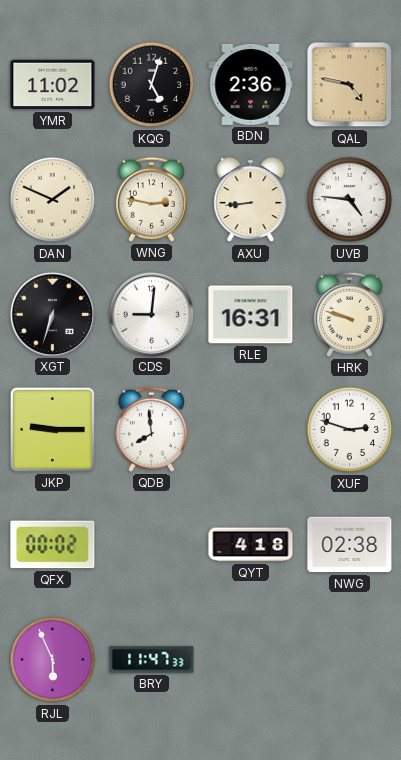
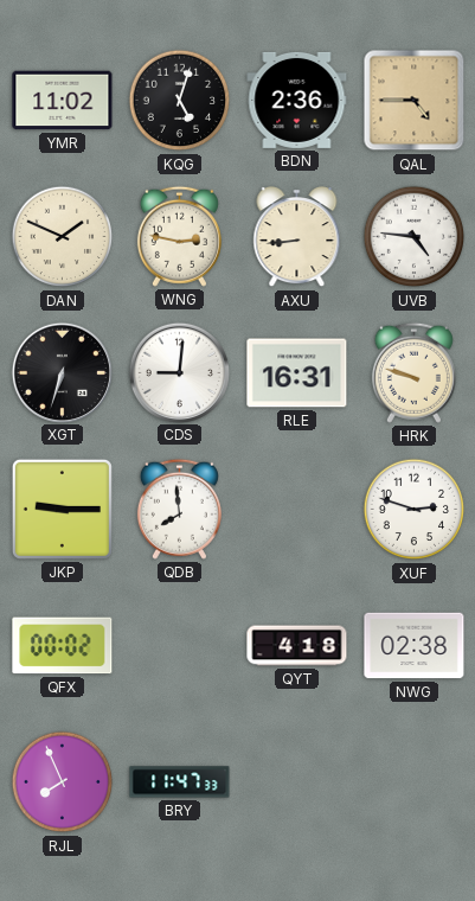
QAL: 4:47 -> 4:45 (415, 101)
RJL: 5:56 -> 7:56 (63, 782)
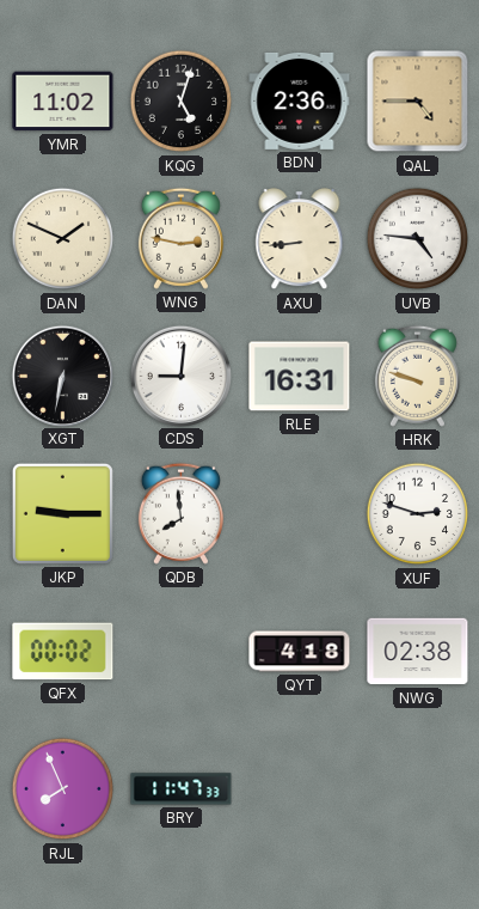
XGT: 6:33 -> 6:32 (62, 376)
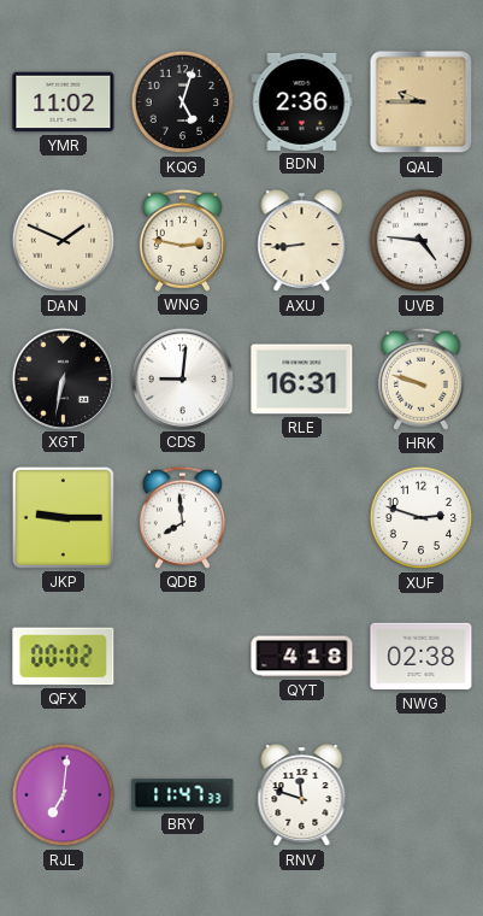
QAL: 4:45 -> 9:45 (422, 102)
RJL: 7:56 -> 7:01 (64, 795)
RNV: none -> 11:48 (302, 795)
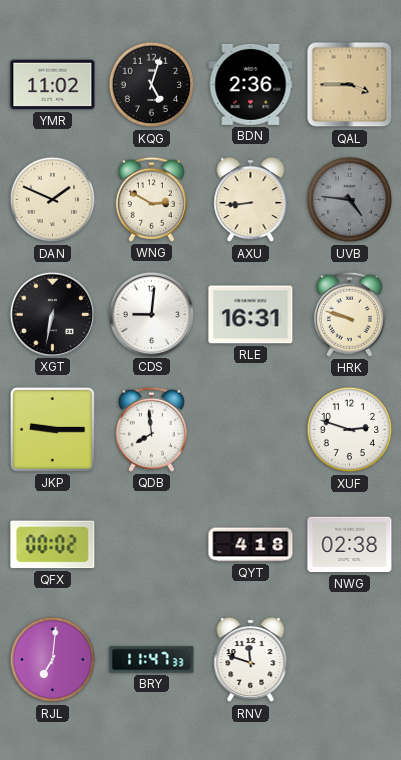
QAL: 9:45 -> 3:45 (350, 85)
WNG: 2:47 -> 2:50 (151, 199)
UVB dial: white -> grey (350, 200)
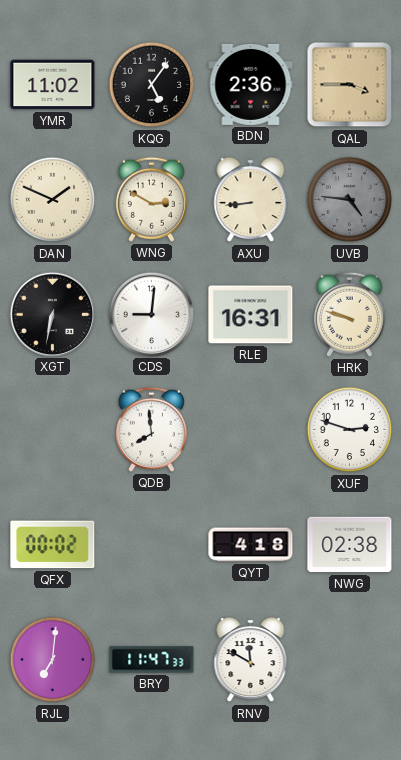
KQG: 5:03 -> 5:06 (152, 85)
JKP: 9:15 -> none (52, 429)
RNV: 11:48 -> 11:50 (251, 660)
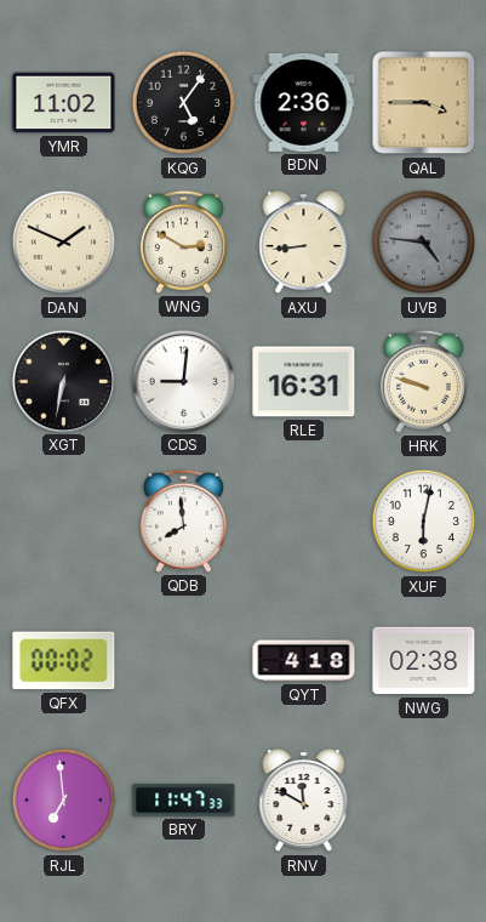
XUF: 2:48 -> 6:02 (424, 522)
RJL: 7:01 -> 6:59 (64, 801)
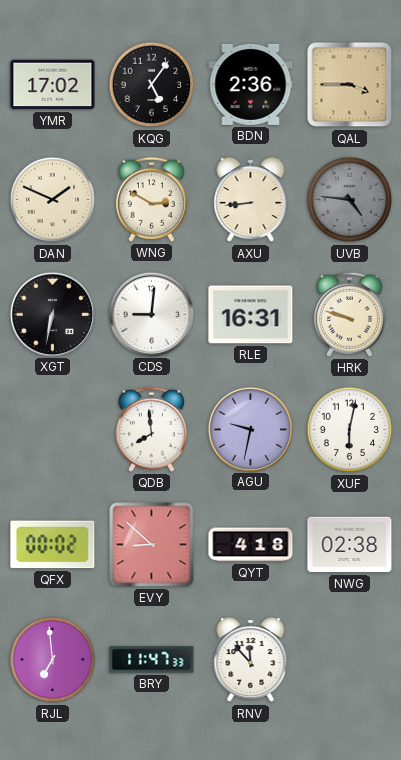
YMR: 11:02 -> 17:02 (53, 85)
AGU: none -> 9:32 (250, 429)
EVY: none -> 8:52 (152, 545)
RNV: 11:50 -> 11:53 (251, 660)
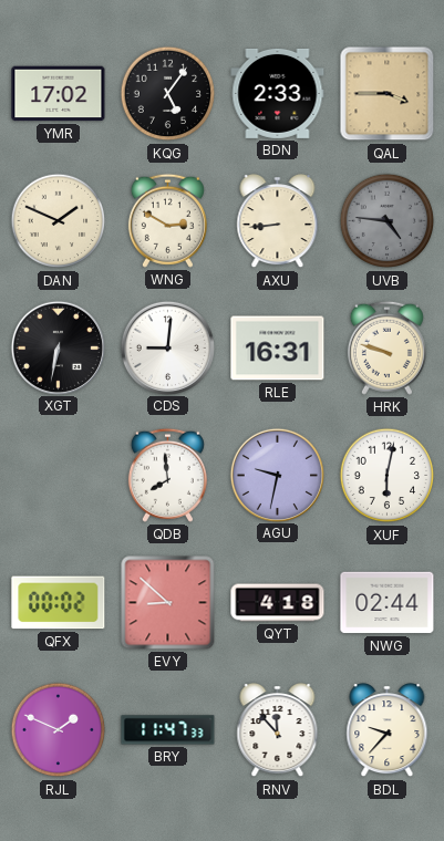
BDN: 2:36 -> 2:33 (278, 93)
NWG: 02:38 -> 02:44 (388, 603)
RJL: 6:59 -> 1:49 (59, 730)
BDL: none -> 9:37 (388, 730)
